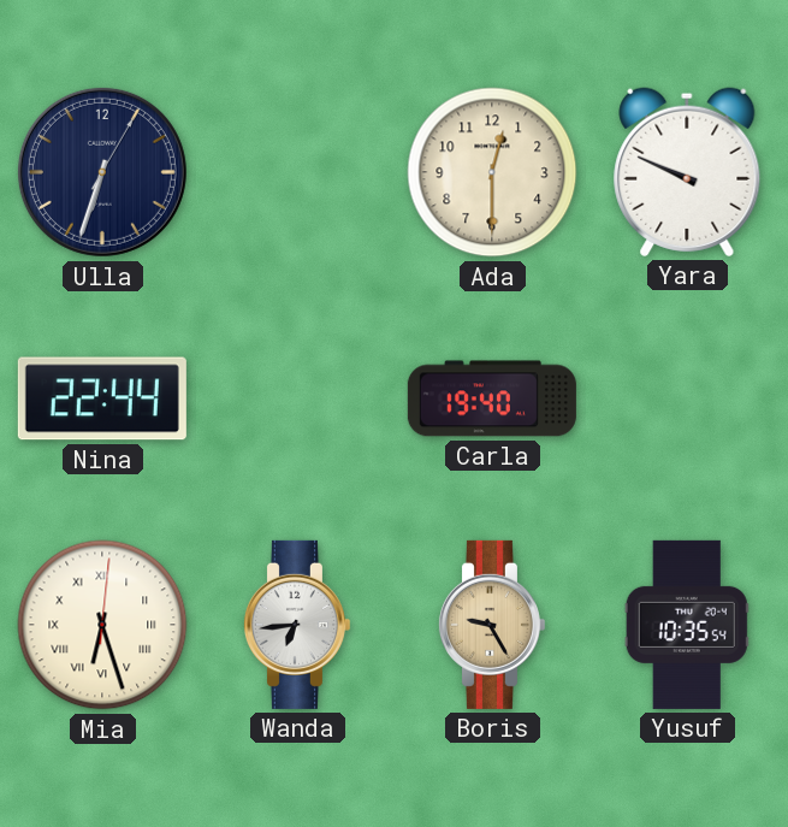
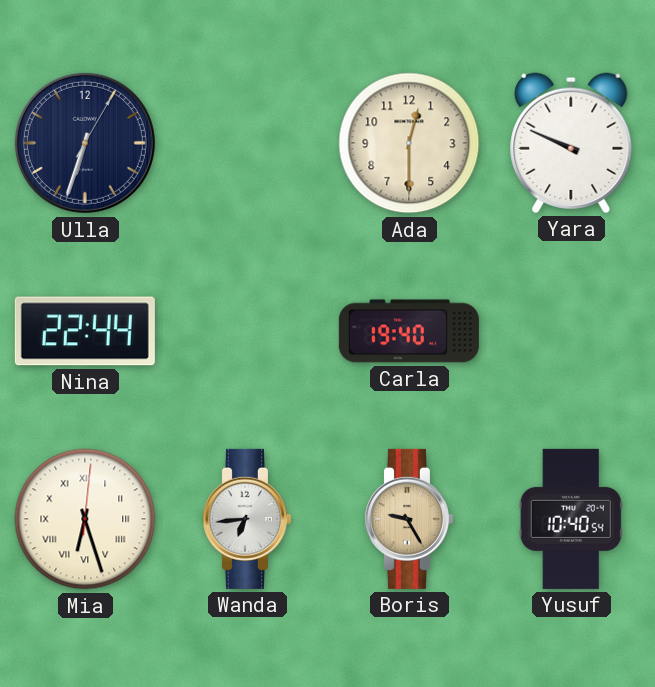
Yusuf: 10:35 -> 10:40 (571, 519)
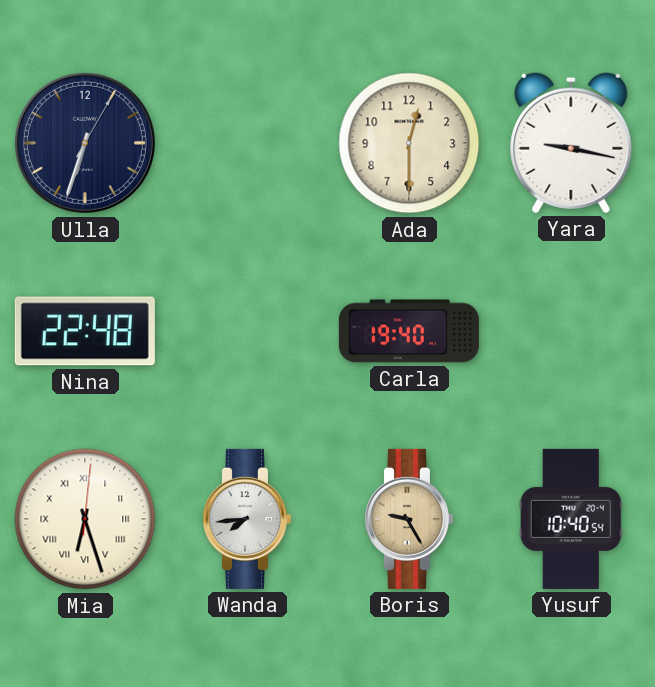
Yara: 9:49 -> 9:17 (571, 143)
Nina: 22:44 -> 22:48 (85, 331)
Wanda: 6:44 -> 7:44 (246, 519)
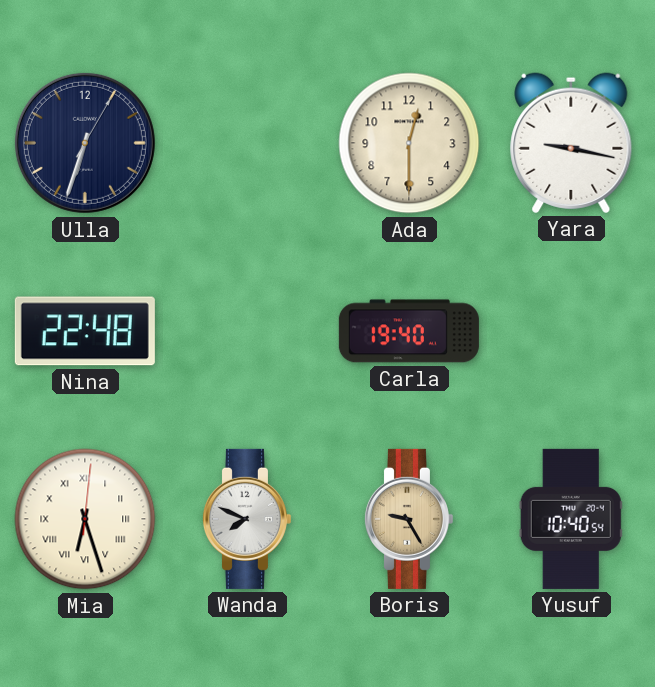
Wanda: 7:44 -> 7:49 (246, 519)
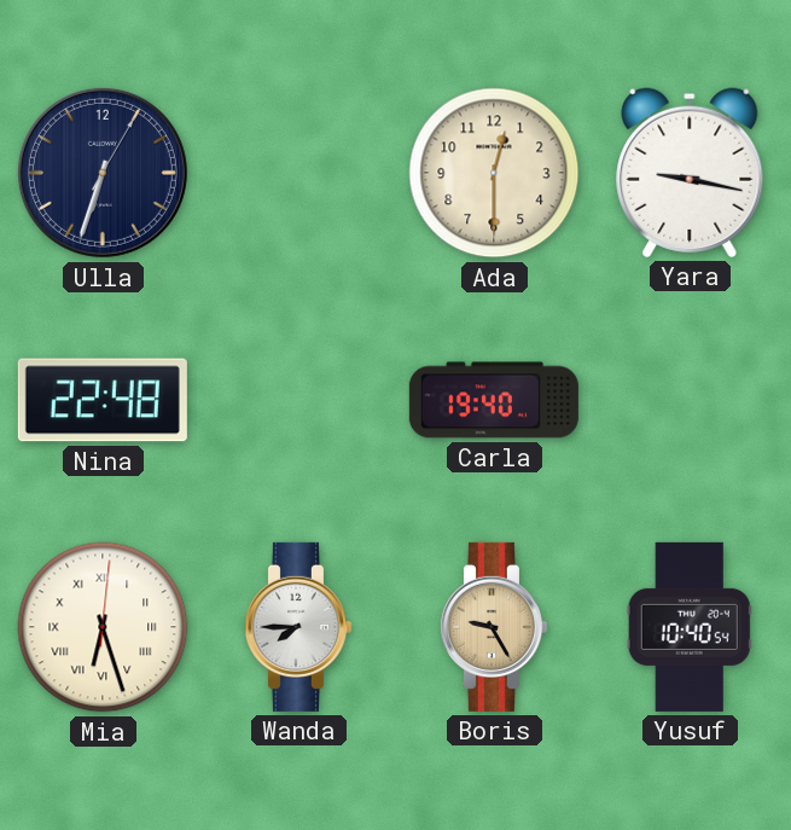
Wanda: 7:49 -> 7:45 (297, 627)
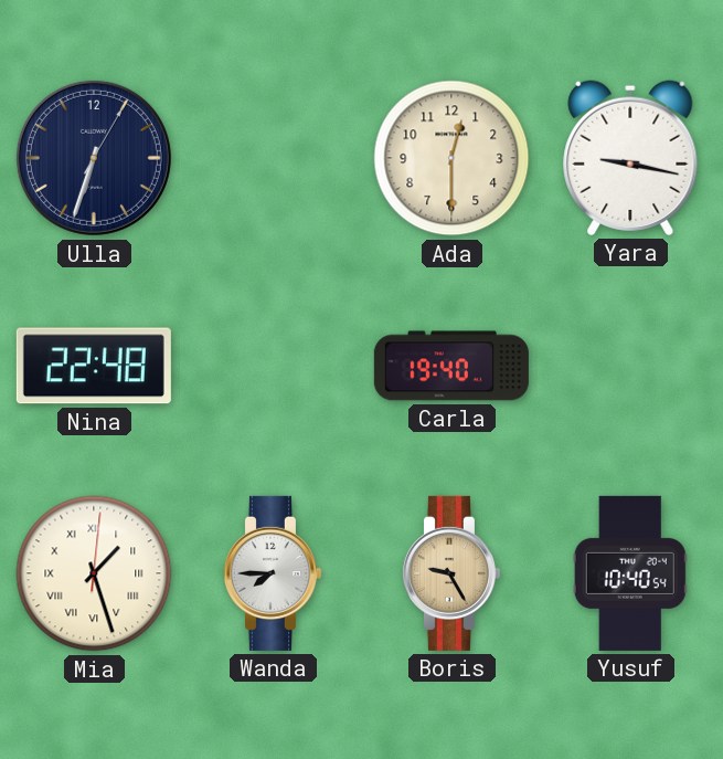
Mia: 6:27 -> 1:27 (94, 573)
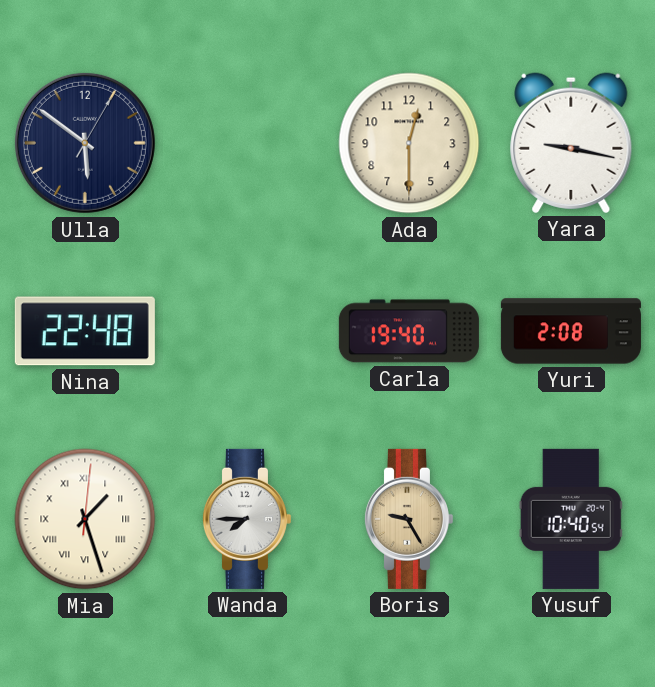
Ulla: 6:33 -> 5:51 (85, 143)
Yuri: none -> 2:08 (571, 331)
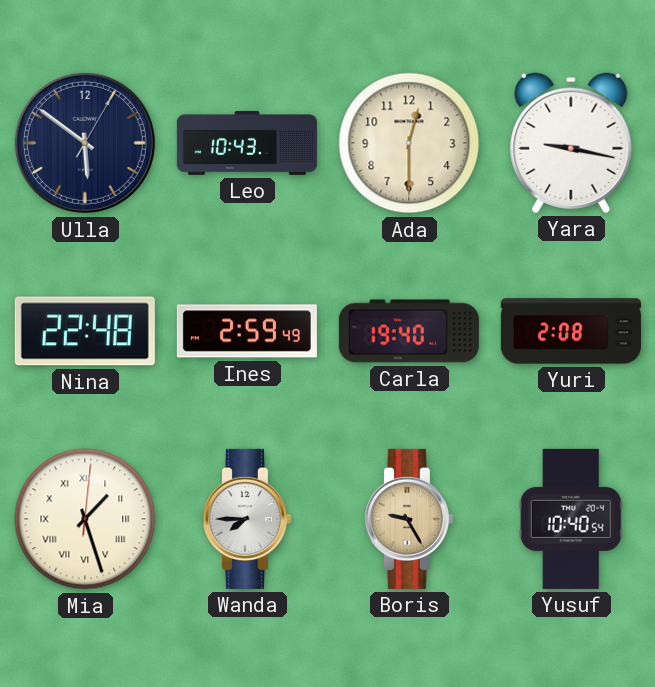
Leo: none -> 10:43 (247, 144)
Ines: none -> 2:59 (247, 331)
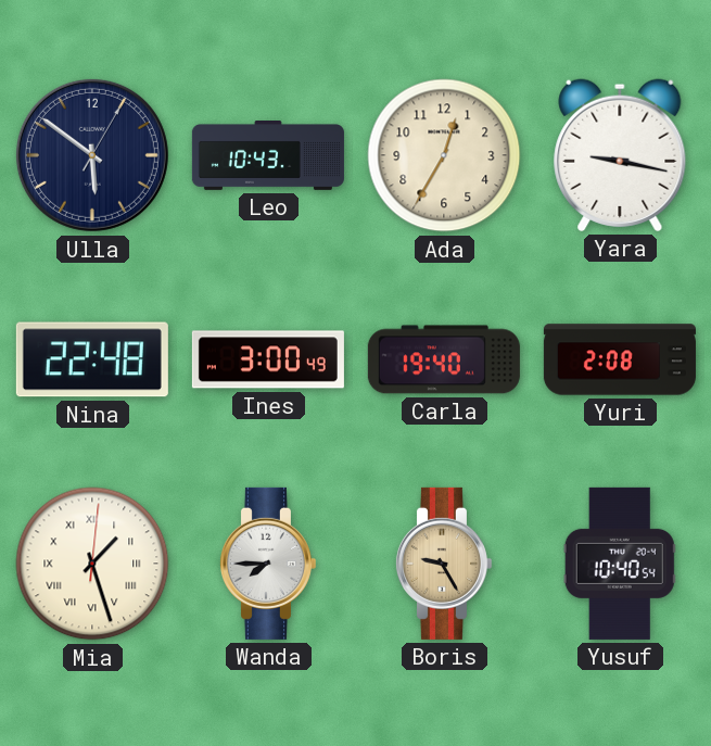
Ada: 12:30 -> 12:35 (444, 155)
Ines: 2:59 -> 3:00 (268, 359)
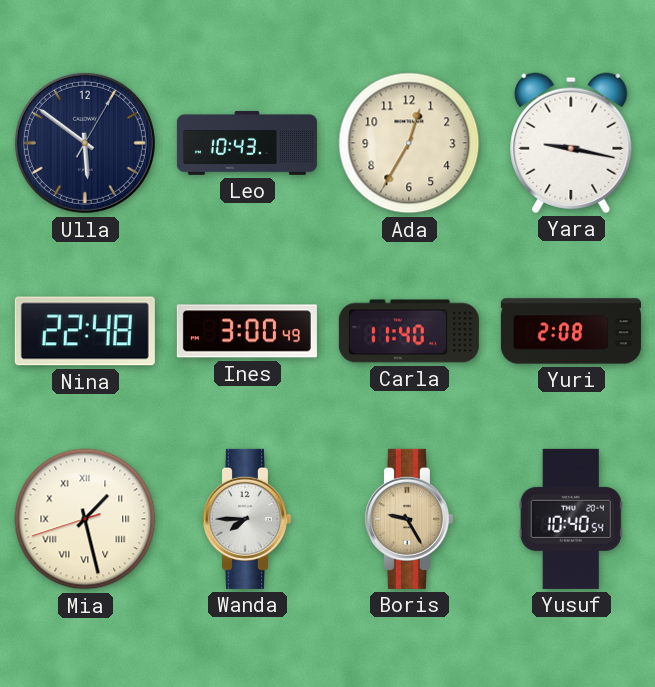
Carla: 19:40 -> 11:40 (409, 331)
Mia: 1:27:01 -> 1:27:42 (85, 519)
